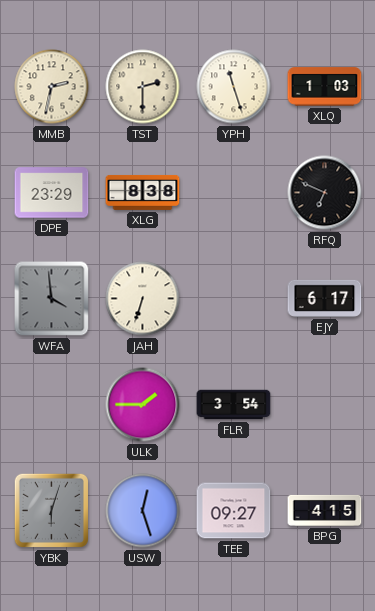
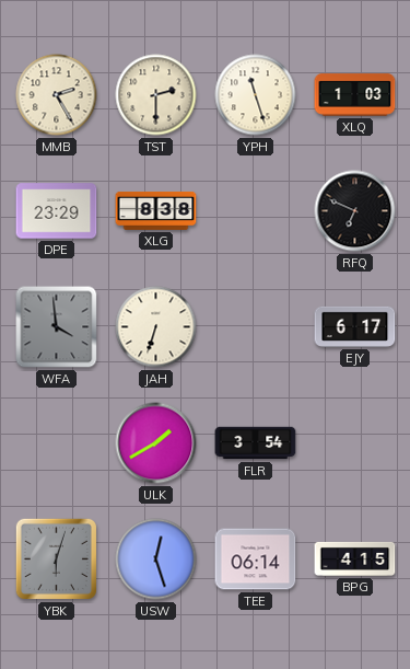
MMB: 2:32 -> 2:25 (57, 95)
ULK: 1:45 -> 1:40 (156, 443)
TEE: 09:27 -> 06:14 (256, 560)
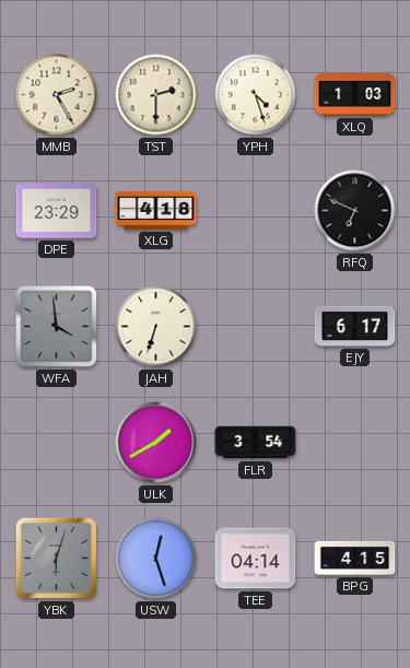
YPH: 11:27 -> 4:27 (256, 95)
XLG: 8:38 -> 4:18 (156, 210)
TEE: 06:14 -> 04:14 (256, 559)
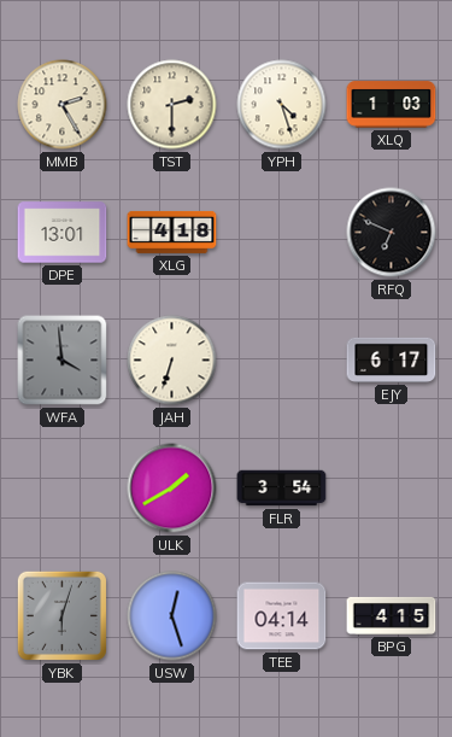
DPE: 23:29 -> 13:01 (63, 233)
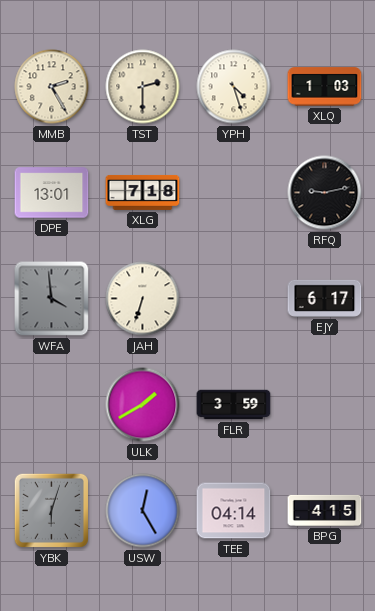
XLG: 4:18 -> 7:18 (143, 192)
RFQ: 6:49 -> 9:13 (325, 193)
FLR: 3:54 -> 3:59 (234, 405)
USW: 12:27 -> 12:25 (143, 511)
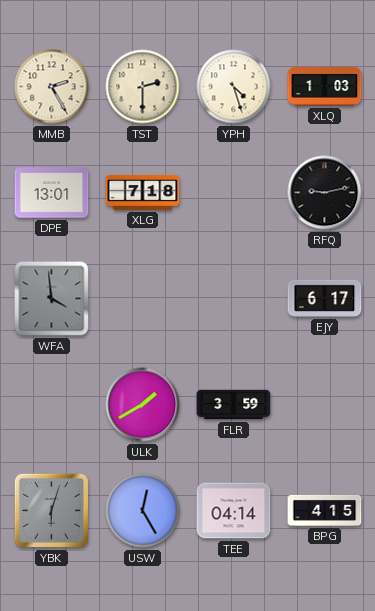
JAH: 6:33 -> none (143, 299)
